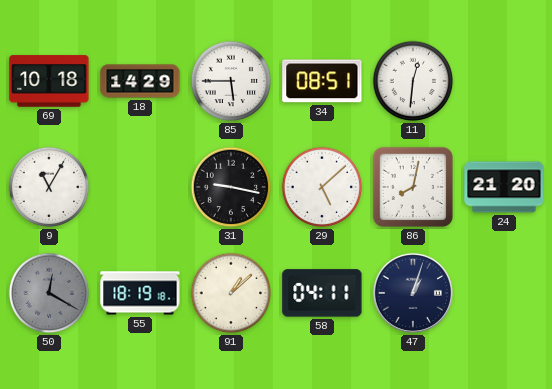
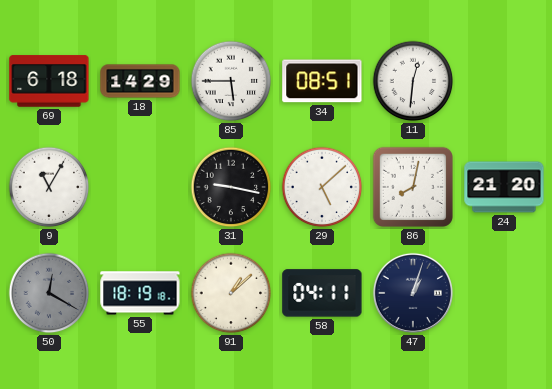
69: 10:18 -> 6:18 (49, 81)
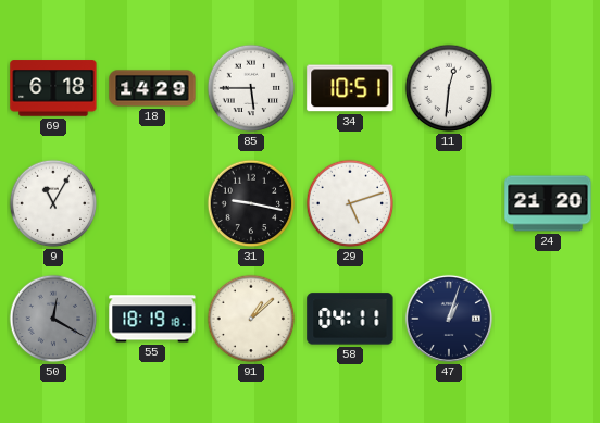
34: 08:51 -> 10:51 (350, 88)
29: 5:08 -> 5:12 (350, 203)
86: 8:02 -> none (413, 187)
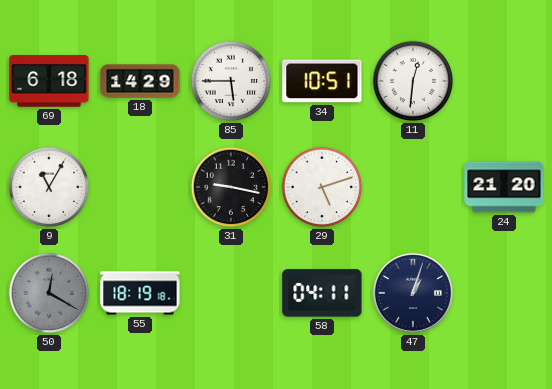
91: 1:08 -> none (251, 319)
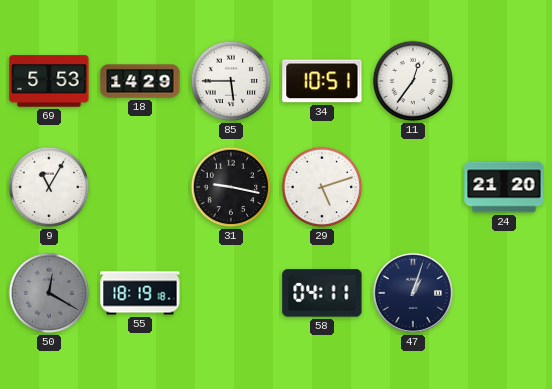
69: 6:18 -> 5:53 (49, 81)
11: 12:31 -> 12:36 (413, 81)
